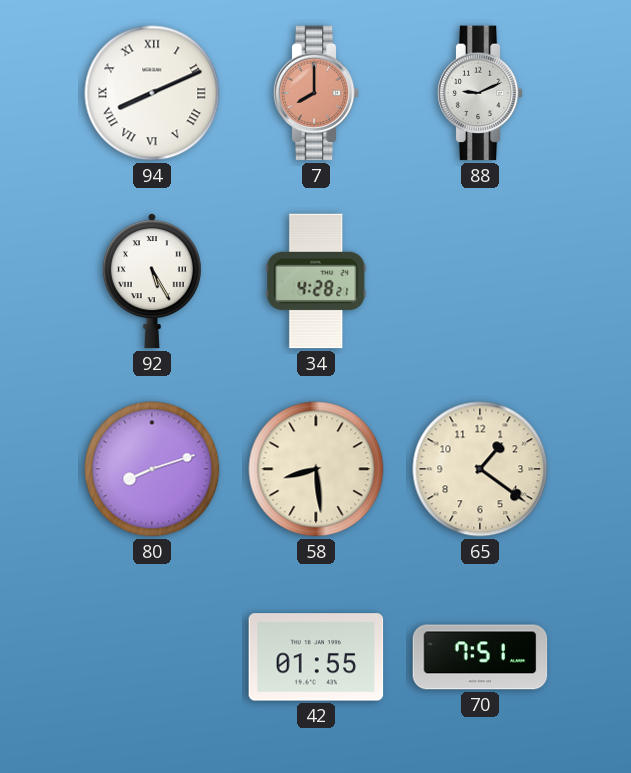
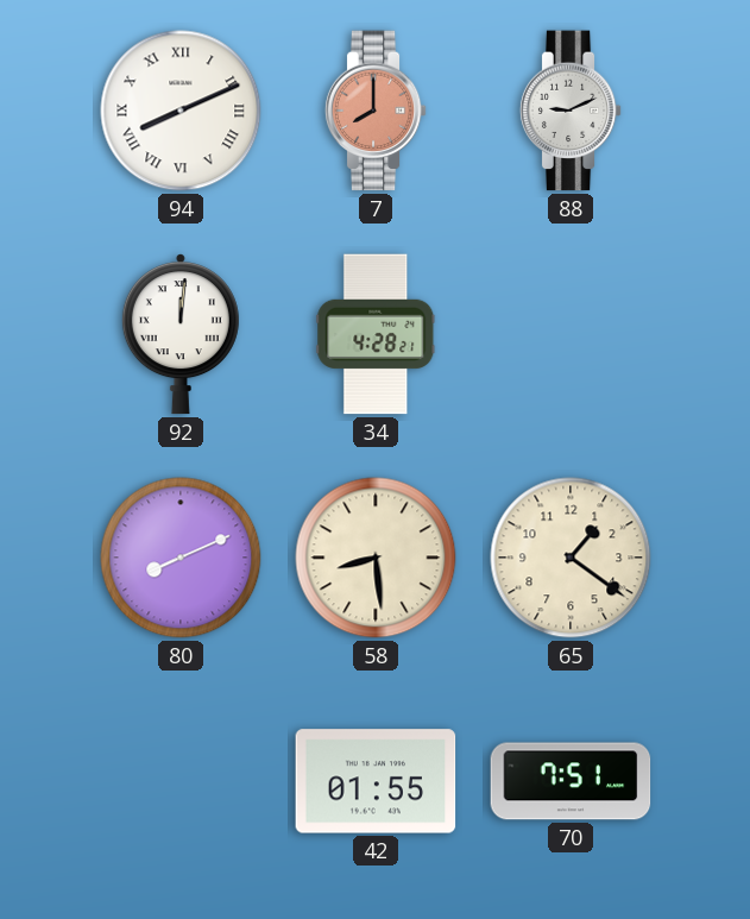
92: 5:25 -> 12:01 (181, 334)
80: 8:12 -> 8:11 (181, 558)
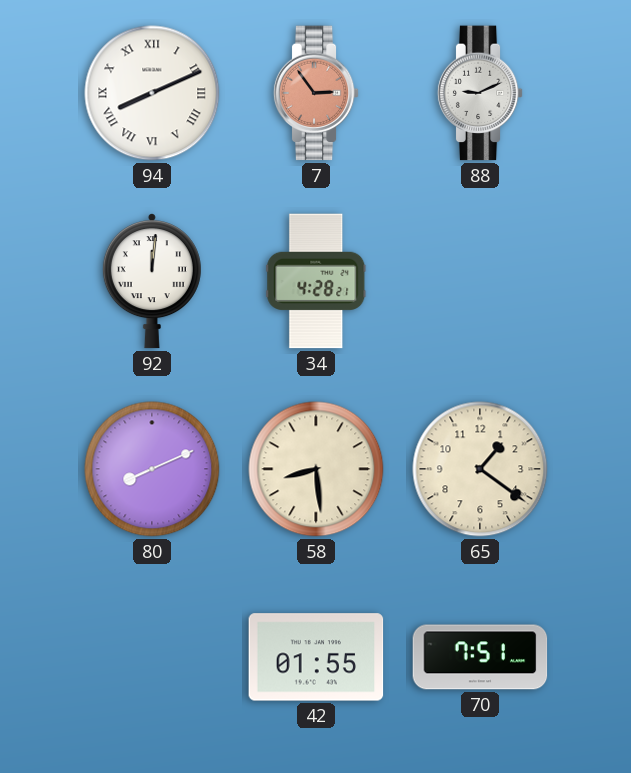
7: 8:00 -> 2:54 (316, 93)
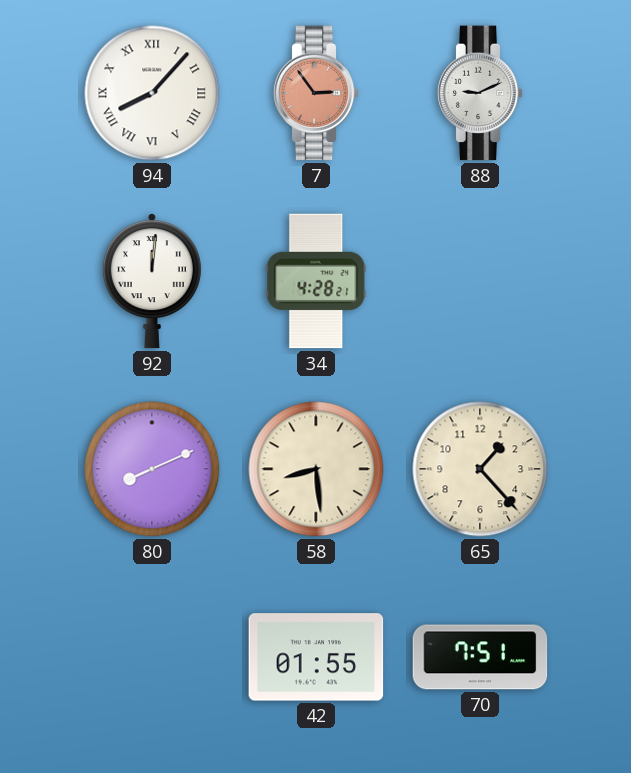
94: 8:11 -> 8:07 (152, 93)
65: 1:21 -> 1:23 (480, 469)
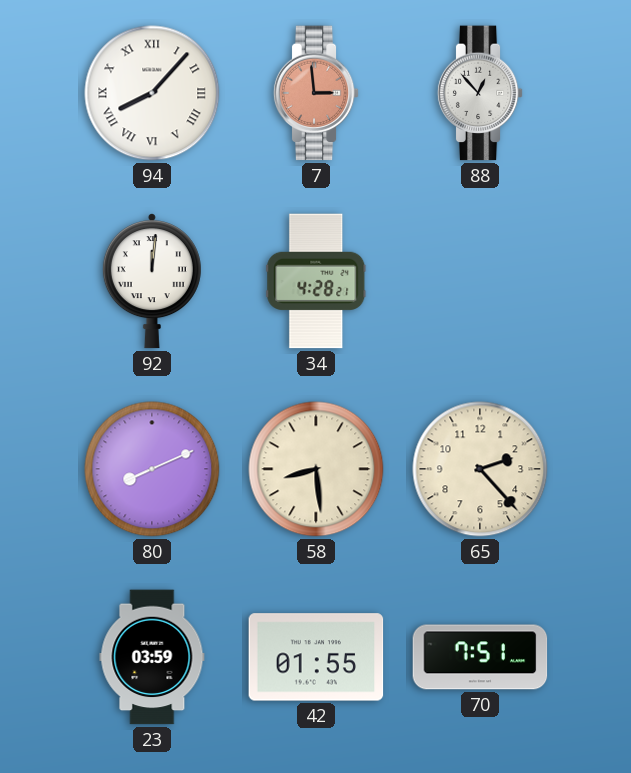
7: 2:54 -> 2:59 (316, 93)
88: 9:11 -> 12:53 (480, 93)
65: 1:23 -> 2:23 (480, 469)
23: none -> 03:59 (152, 657)
